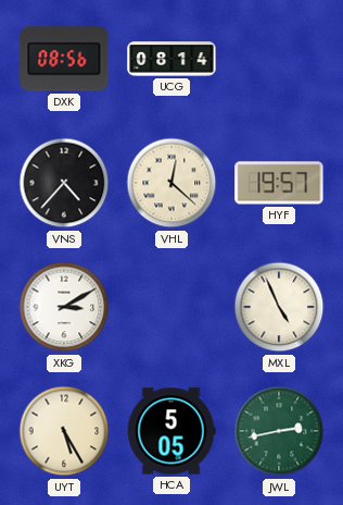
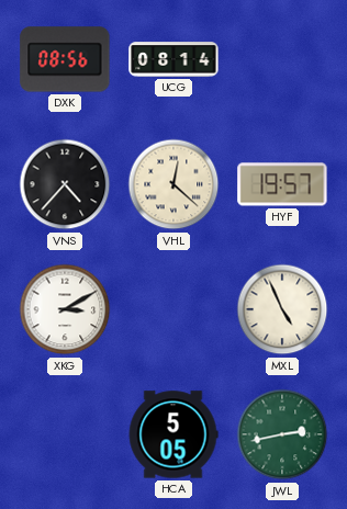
UYT: 5:25 -> none (64, 431)
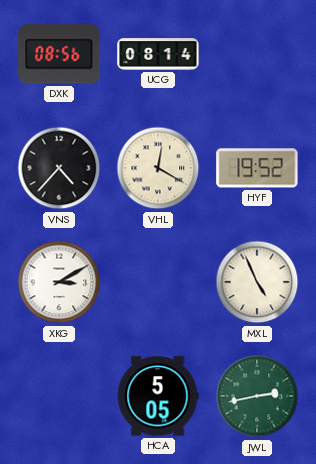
VHL: 12:22 -> 12:20 (158, 168)
HYF: 19:57 -> 19:52 (257, 168)
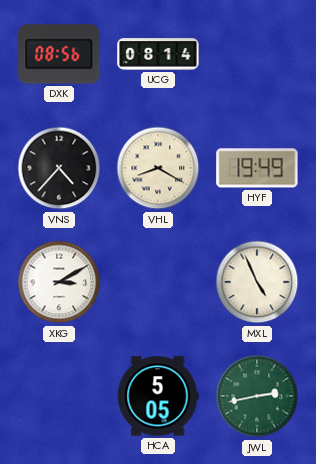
VHL: 12:20 -> 8:20 (158, 168)
HYF: 19:52 -> 19:49 (257, 168)
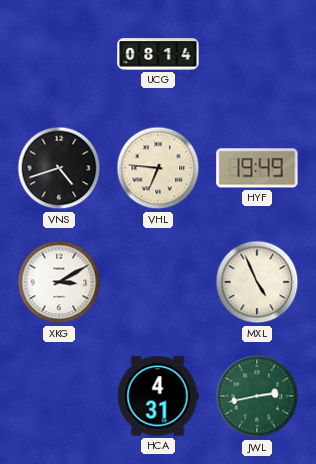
DXK: 08:56 -> none (59, 54)
VNS: 4:37 -> 4:42 (59, 168)
VHL: 8:20 -> 6:46 (158, 168)
HCA: 5:05 -> 4:31 (158, 396)
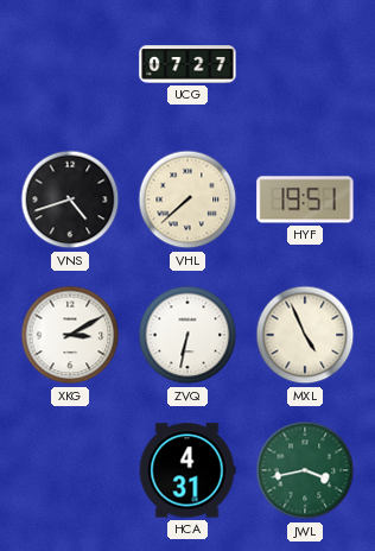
UCG: 08:14 -> 07:27 (188, 64)
VHL: 6:46 -> 7:38 (188, 199)
HYF: 19:49 -> 19:51 (305, 199)
ZVQ: none -> 6:32 (188, 335)
JWL: 2:43 -> 3:43 (305, 470)
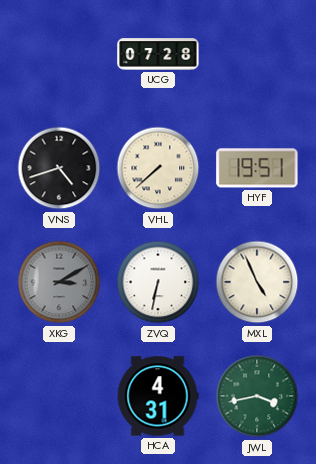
UCG: 07:27 -> 07:28 (158, 54)
XKG dial: white -> grey (59, 282)
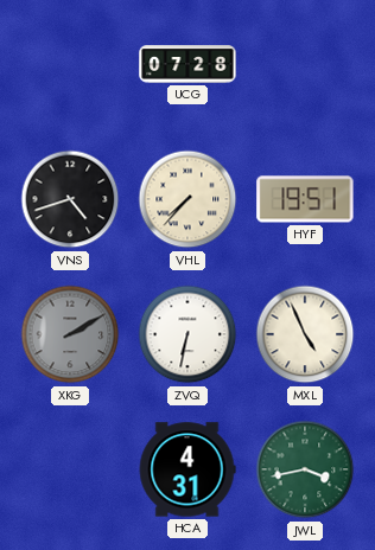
VHL: 7:38 -> 7:37 (188, 199)
XKG: 3:10 -> 2:10 (70, 334)
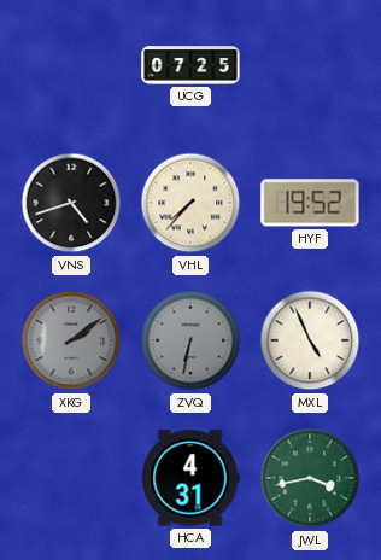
UCG: 07:28 -> 07:25 (190, 65)
HYF: 19:51 -> 19:52 (310, 203)
XKG: 2:10 -> 2:09 (71, 340)
ZVQ dial: white -> grey (190, 340)
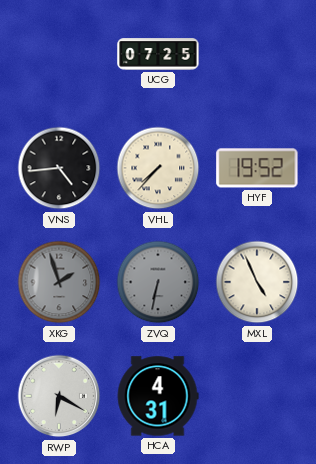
VNS: 4:42 -> 4:44 (59, 168)
XKG: 2:09 -> 1:57 (59, 282)
RWP: none -> 6:20 (59, 396)
JWL: 3:43 -> none (310, 478)
